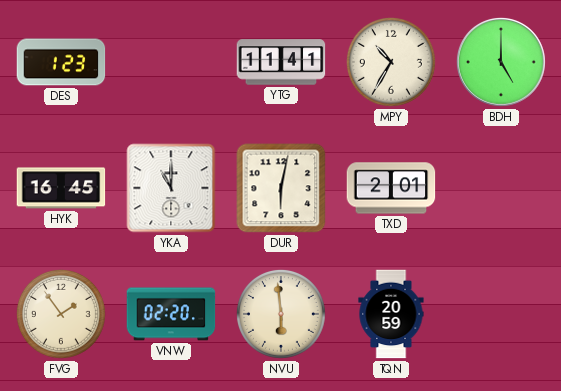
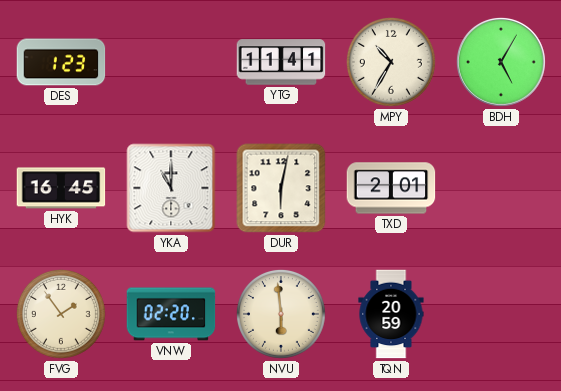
BDH: 5:00 -> 5:05 (501, 62)
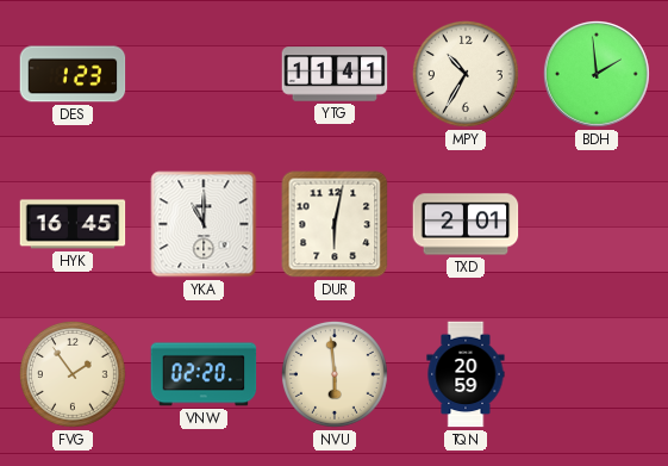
BDH: 5:05 -> 1:59 (597, 74)
